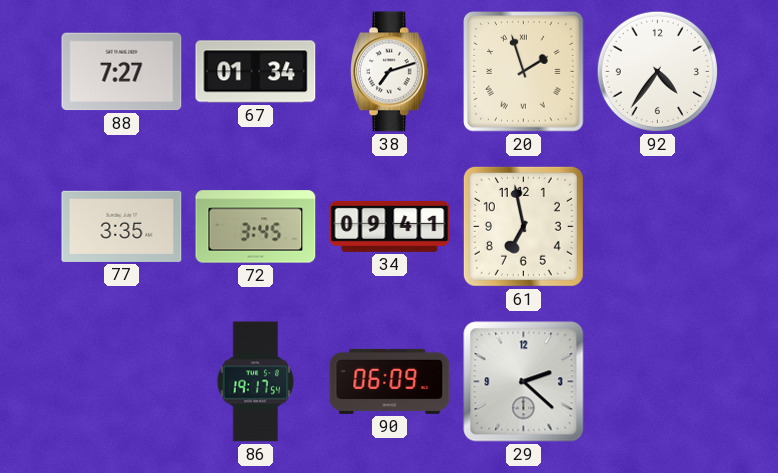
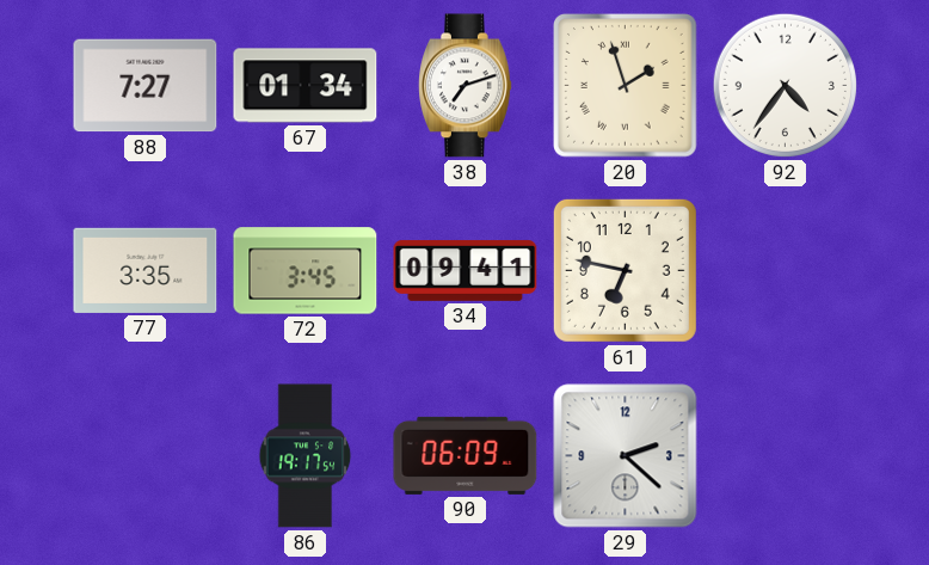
61: 6:58 -> 6:47 (625, 270)
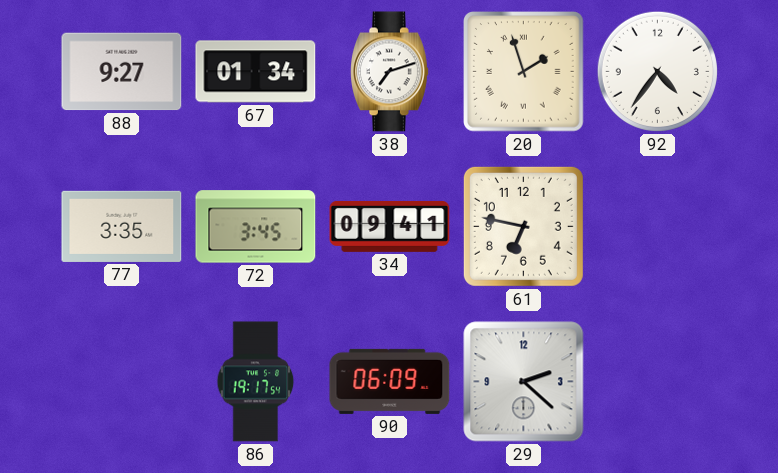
88: 7:27 -> 9:27 (122, 72)
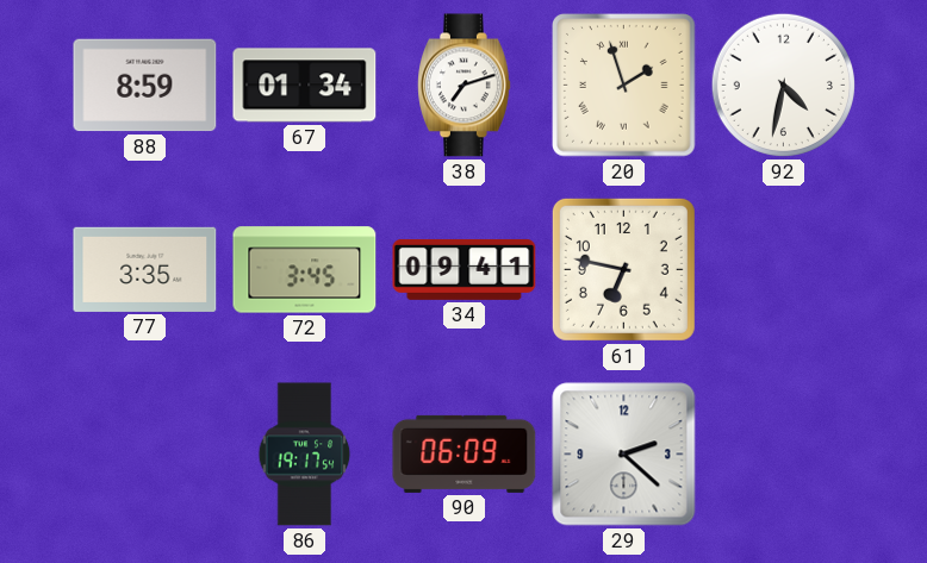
88: 9:27 -> 8:59 (145, 86)
92: 4:36 -> 4:32 (783, 85)
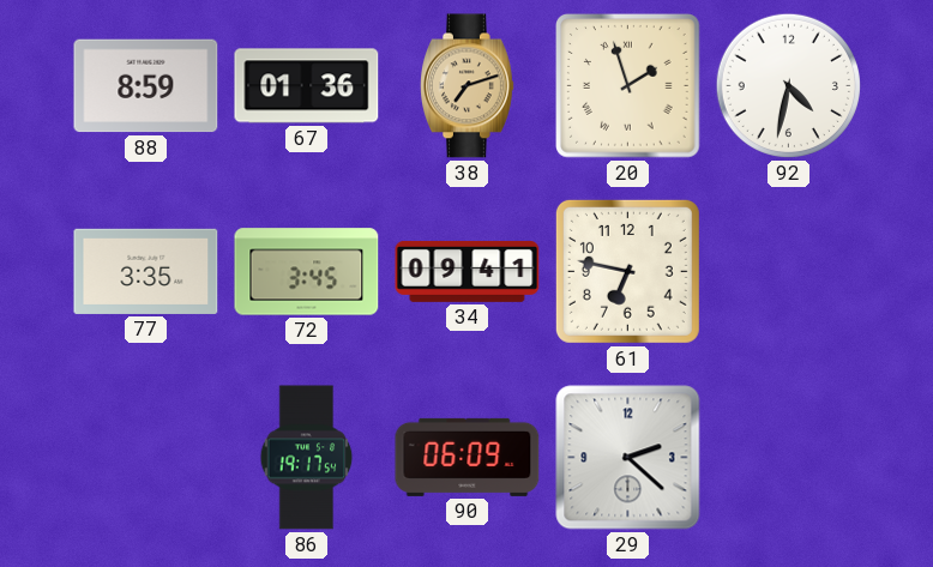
67: 01:34 -> 01:36 (307, 86)
38 dial: white -> champagne (468, 86)
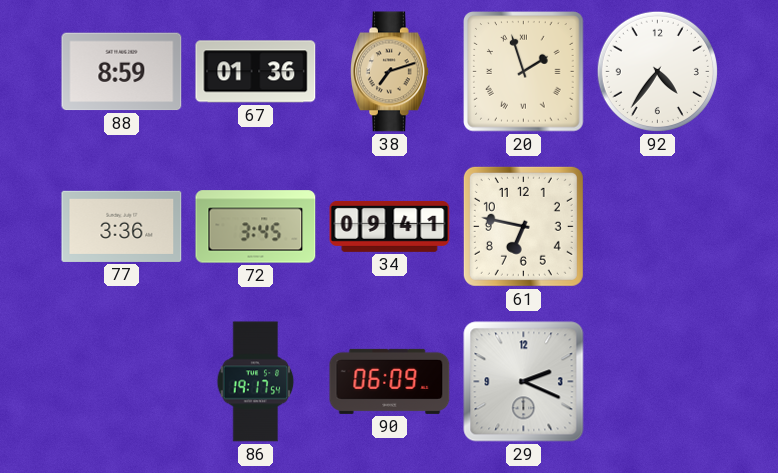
92: 4:32 -> 4:36 (657, 71)
77: 3:35 -> 3:36 (122, 226)
29: 2:22 -> 2:19 (524, 382)
